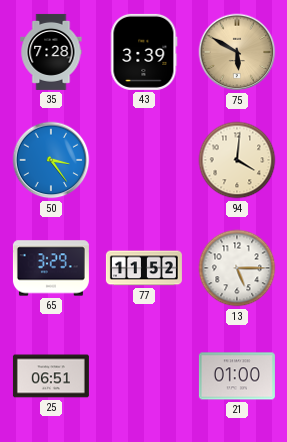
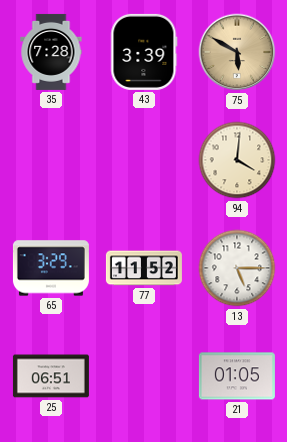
50: 3:24 -> none (51, 160)
21: 01:00 -> 01:05 (237, 376)
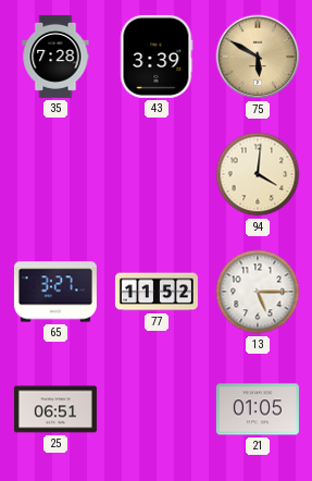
65: 3:29 -> 3:27 (55, 292)
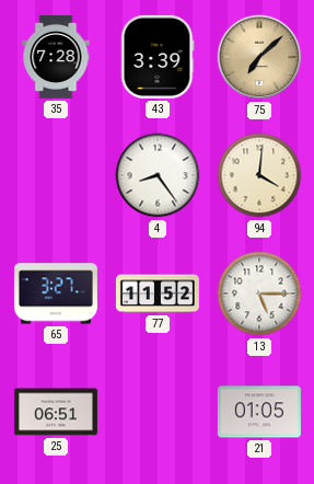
75: 5:50 -> 7:08 (259, 57)
4: none -> 8:24 (158, 175)
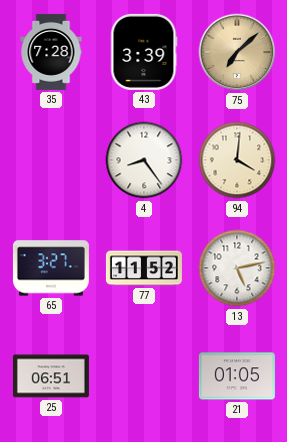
13: 5:15 -> 5:13 (237, 268)
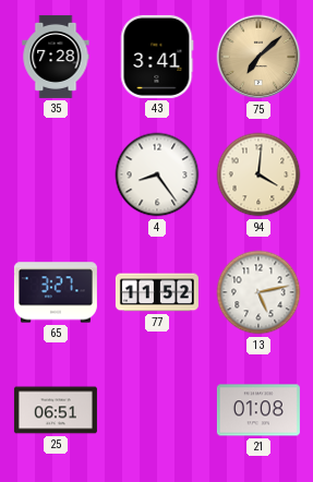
43: 3:39 -> 3:41 (157, 57)
21: 01:05 -> 01:08 (258, 410)
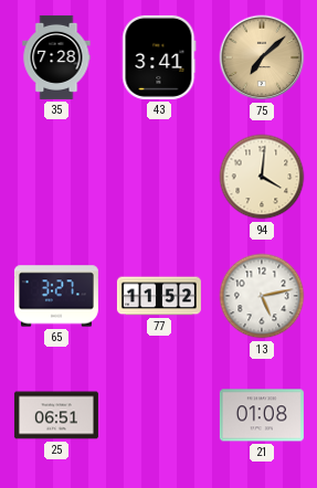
4: 8:24 -> none (157, 174)
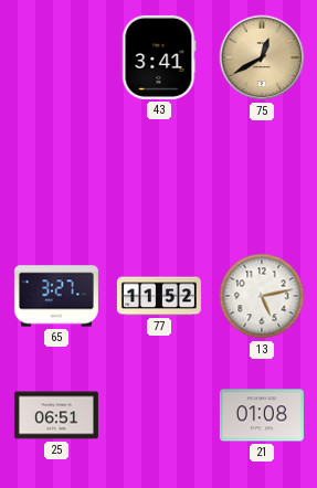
35: 7:28 -> none (56, 57)
75: 7:08 -> 12:40 (262, 57)
94: 4:01 -> none (262, 177)
